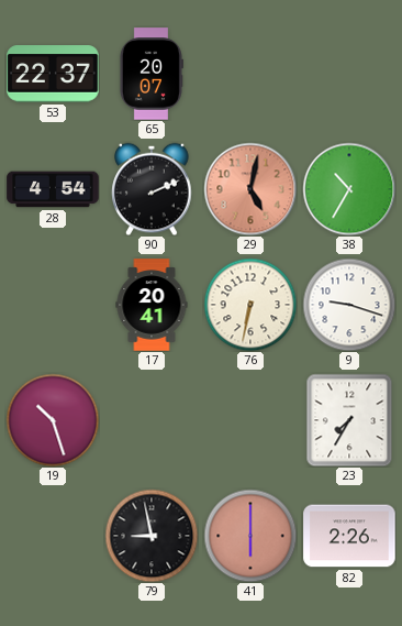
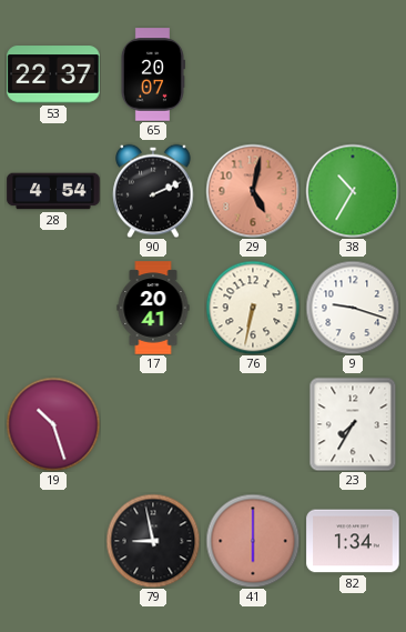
82: 2:26 -> 1:34 (353, 541)
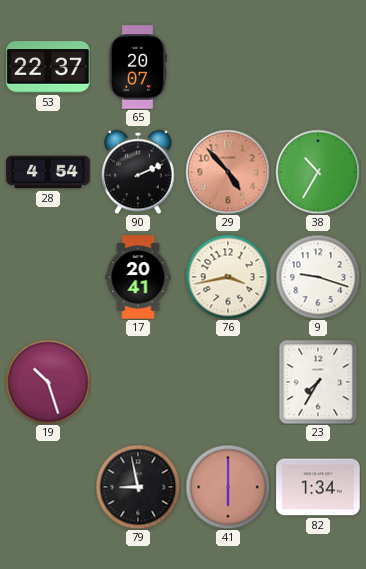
29: 5:02 -> 4:53 (228, 172)
76: 6:32 -> 3:43 (228, 277)
